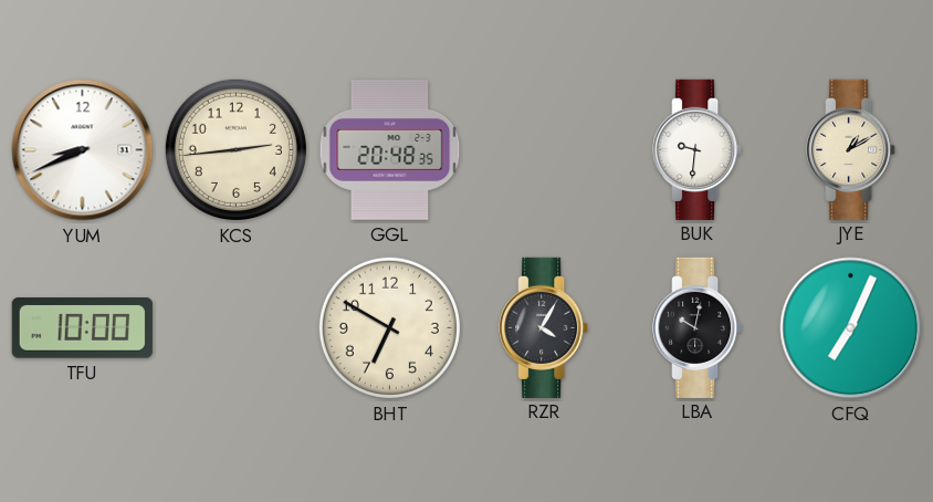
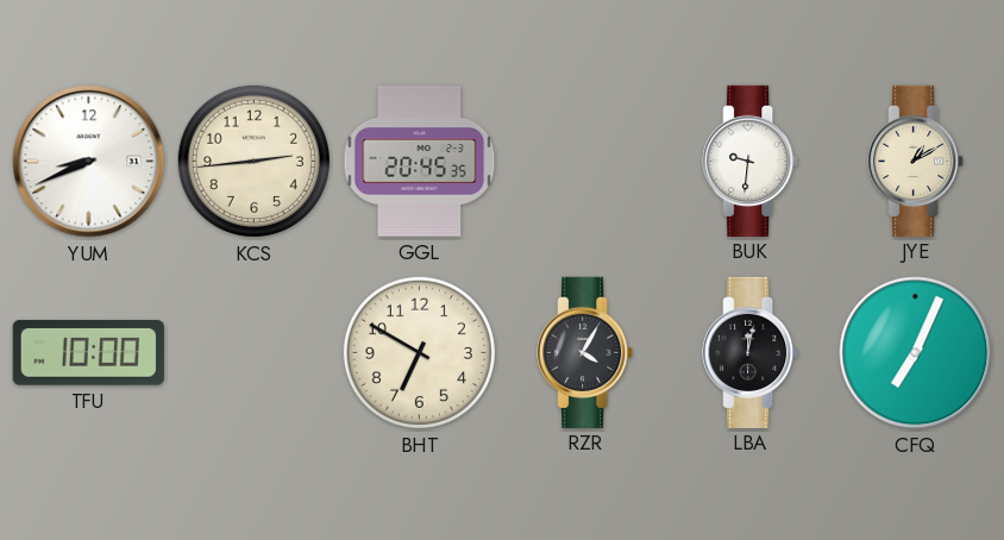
GGL: 20:48 -> 20:45 (420, 162)
LBA: 10:02 -> 12:02 (751, 352)
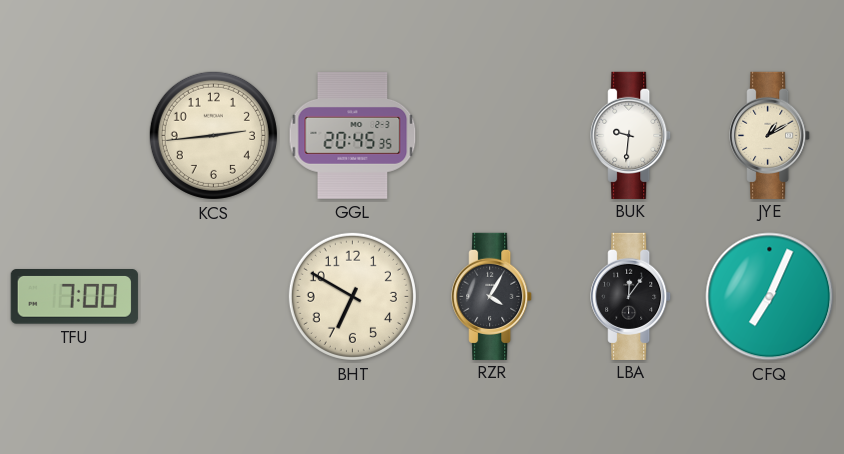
YUM: 8:41 -> none (89, 162)
TFU: 10:00 -> 7:00 (74, 297)
LBA: 12:02 -> 12:06 (631, 296)
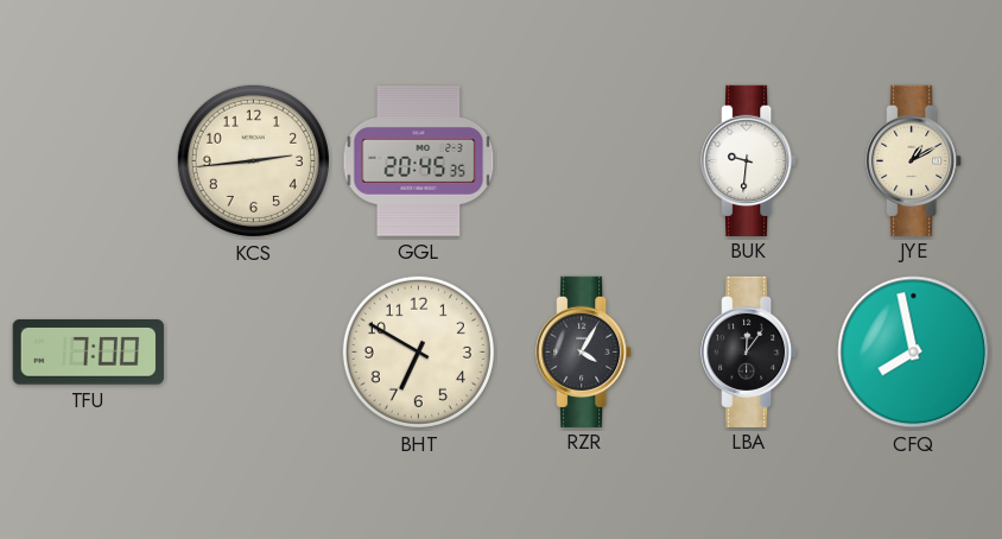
CFQ: 7:04 -> 7:58 (914, 353)
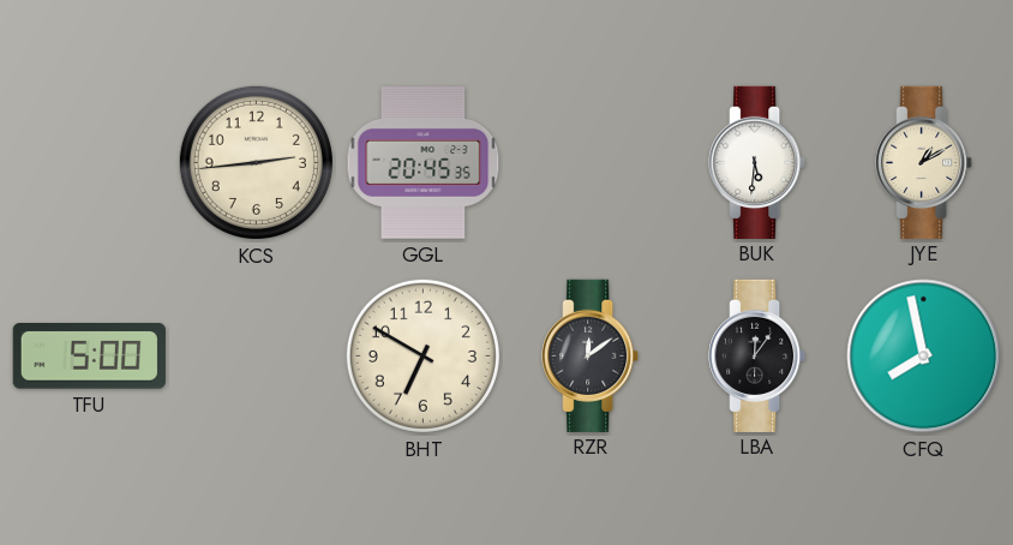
BUK: 9:31 -> 5:31 (757, 162)
TFU: 7:00 -> 5:00 (89, 357)
RZR: 4:05 -> 12:09 (591, 355)
